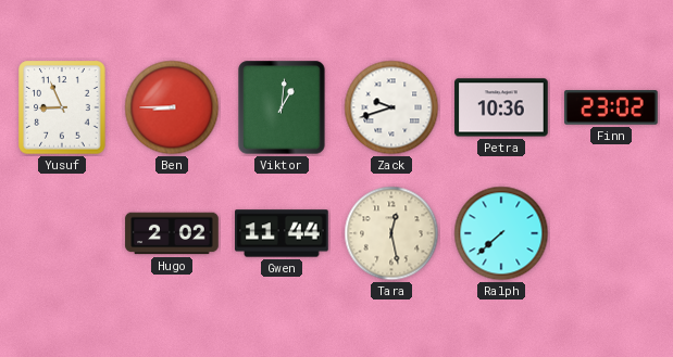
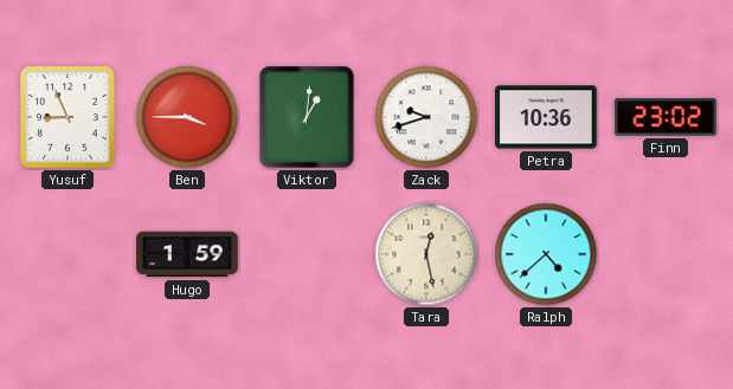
Ben: 8:45 -> 3:45 (187, 117)
Hugo: 2:02 -> 1:59 (187, 254)
Gwen: 11:44 -> none (282, 233)
Ralph: 7:38 -> 4:38 (546, 254)
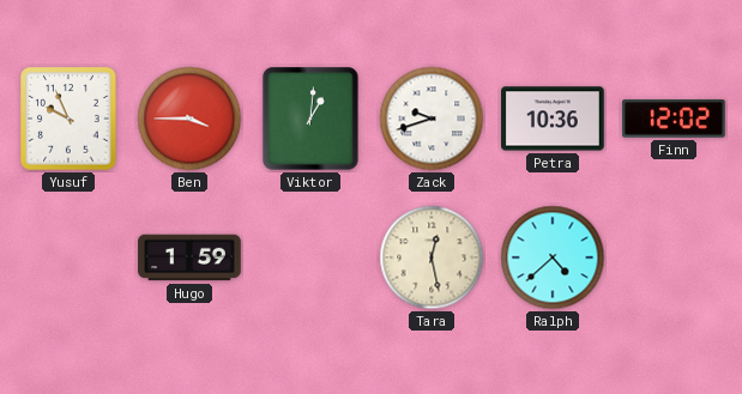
Yusuf: 8:56 -> 9:56 (68, 119)
Finn: 23:02 -> 12:02 (675, 119)
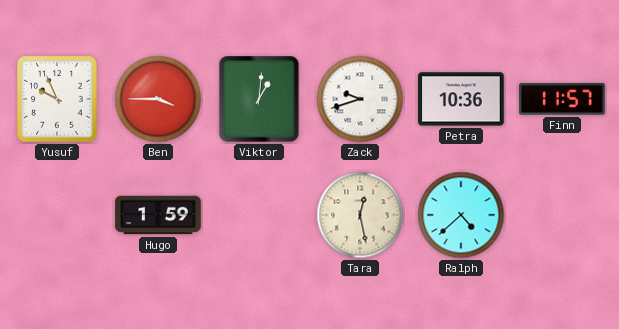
Finn: 12:02 -> 11:57 (563, 99)
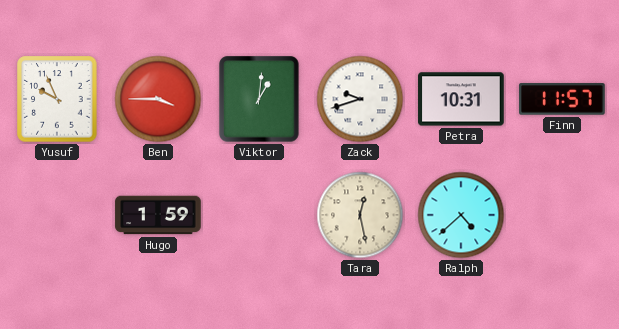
Petra: 10:36 -> 10:31 (461, 99)
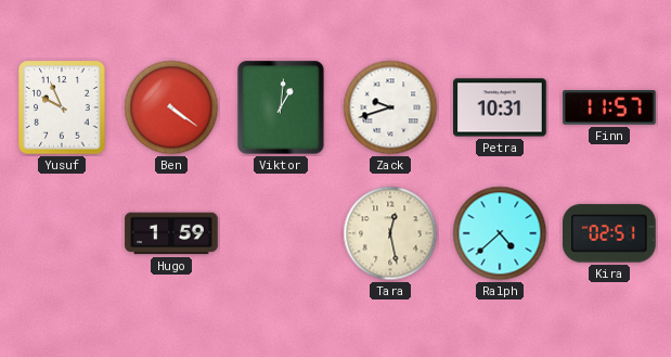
Ben: 3:45 -> 4:21 (171, 107)
Kira: none -> 02:51 (610, 233)
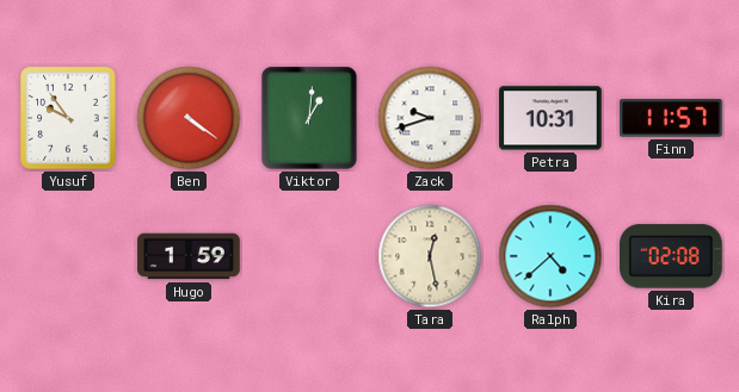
Yusuf: 9:56 -> 9:54 (68, 118)
Kira: 02:51 -> 02:08 (672, 256)
